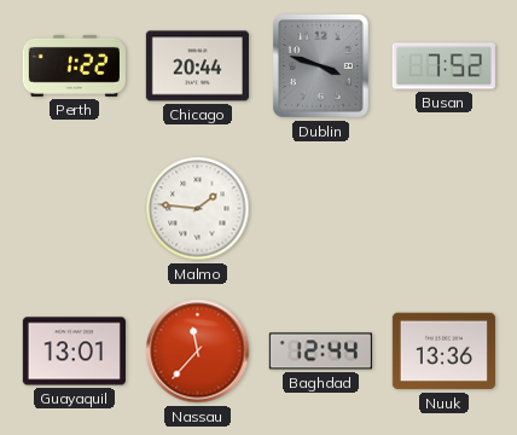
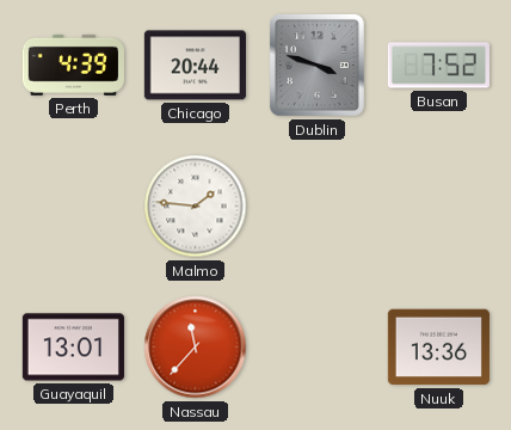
Perth: 1:22 -> 4:39 (73, 64)
Baghdad: 12:44 -> none (320, 352)
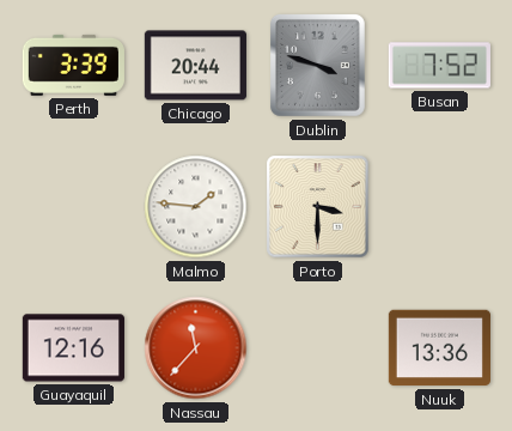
Perth: 4:39 -> 3:39 (73, 65)
Porto: none -> 3:30 (318, 207)
Guayaquil: 13:01 -> 12:16 (73, 348)
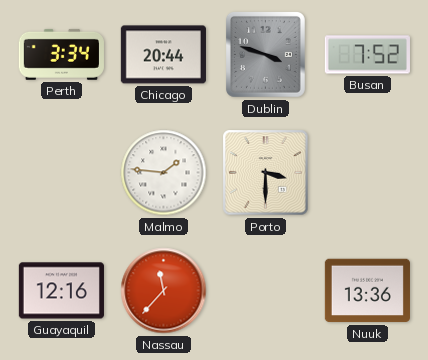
Perth: 3:39 -> 3:34 (61, 54)
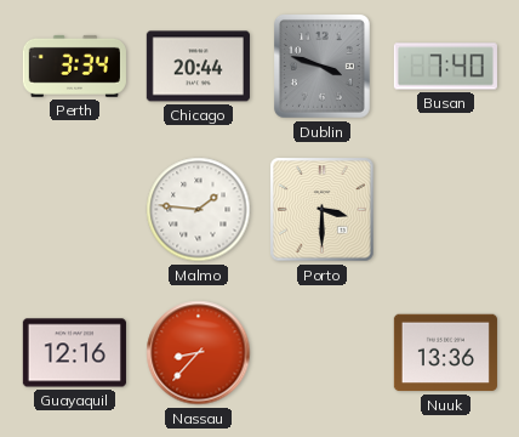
Busan: 7:52 -> 7:40 (445, 67)
Nassau: 11:37 -> 8:37 (199, 353)
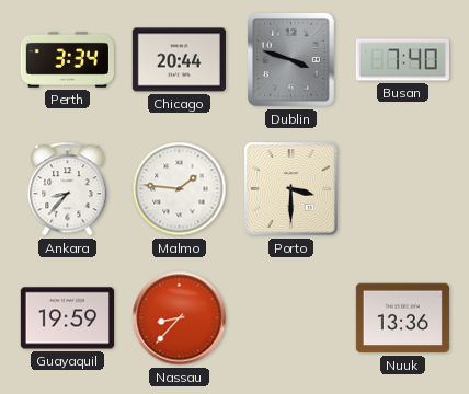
Ankara: none -> 8:37 (68, 189)
Guayaquil: 12:16 -> 19:59 (67, 318)
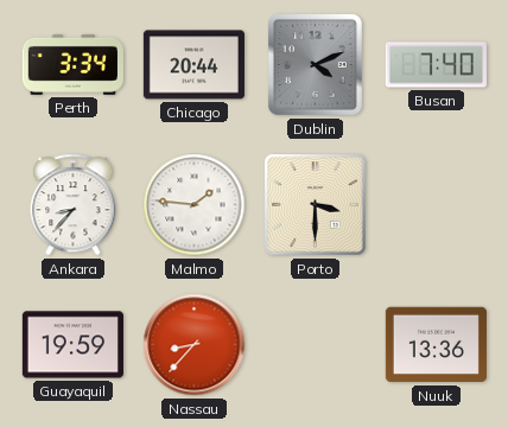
Dublin: 3:48 -> 4:11 (315, 64)
